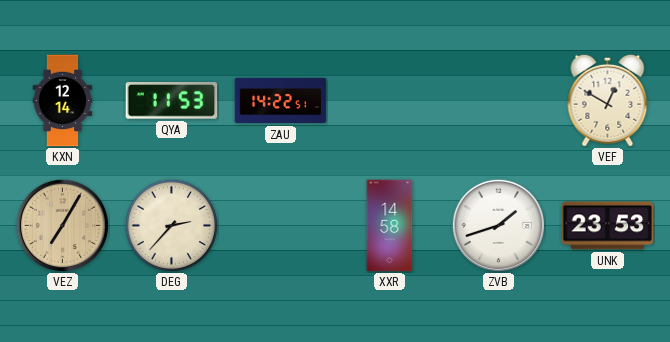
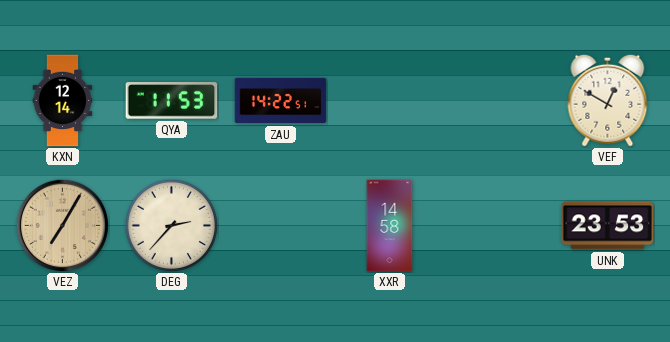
ZVB: 1:42 -> none (498, 225)
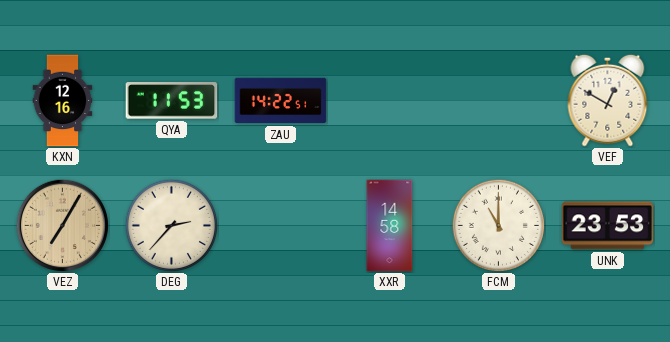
KXN: 12:14 -> 12:16 (63, 101)
FCM: none -> 11:00 (498, 225)
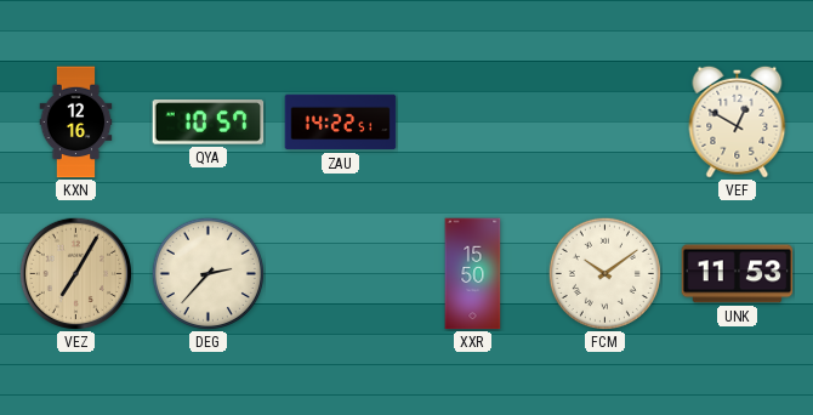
QYA: 11:53 -> 10:57 (209, 123)
XXR: 14:58 -> 15:50 (473, 274)
FCM: 11:00 -> 10:09 (604, 273)
UNK: 23:53 -> 11:53 (738, 274)
